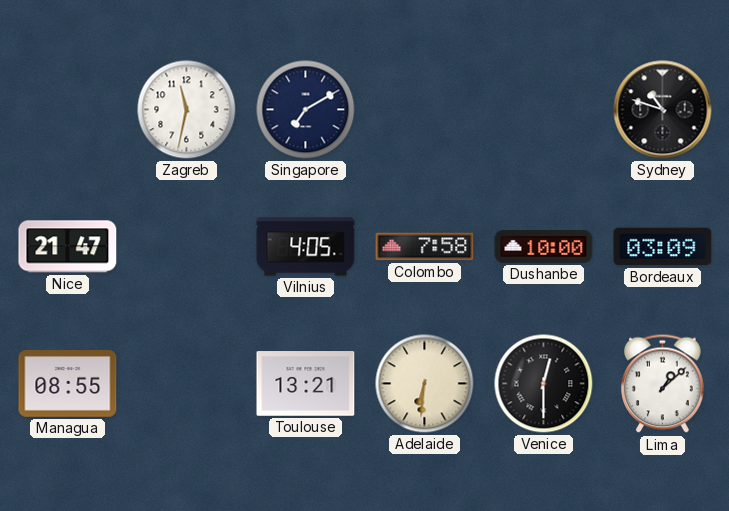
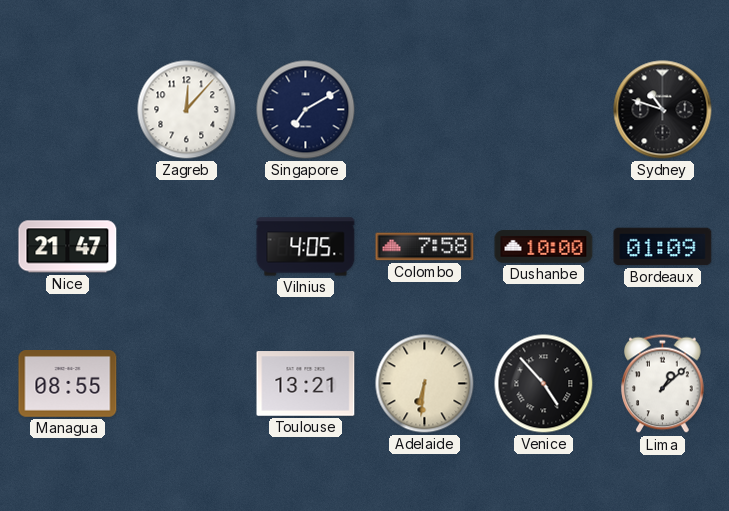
Zagreb: 11:32 -> 12:07 (187, 110)
Bordeaux: 03:09 -> 01:09 (663, 247)
Venice: 12:30 -> 4:53 (544, 384)
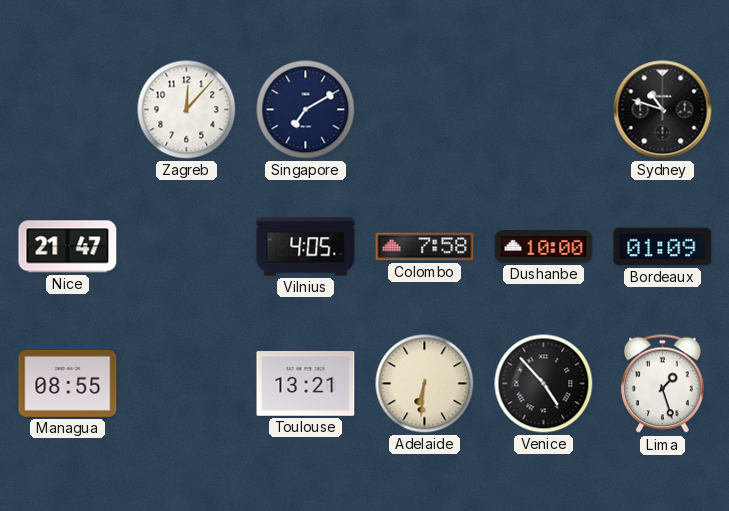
Lima: 1:08 -> 1:27 (663, 384)
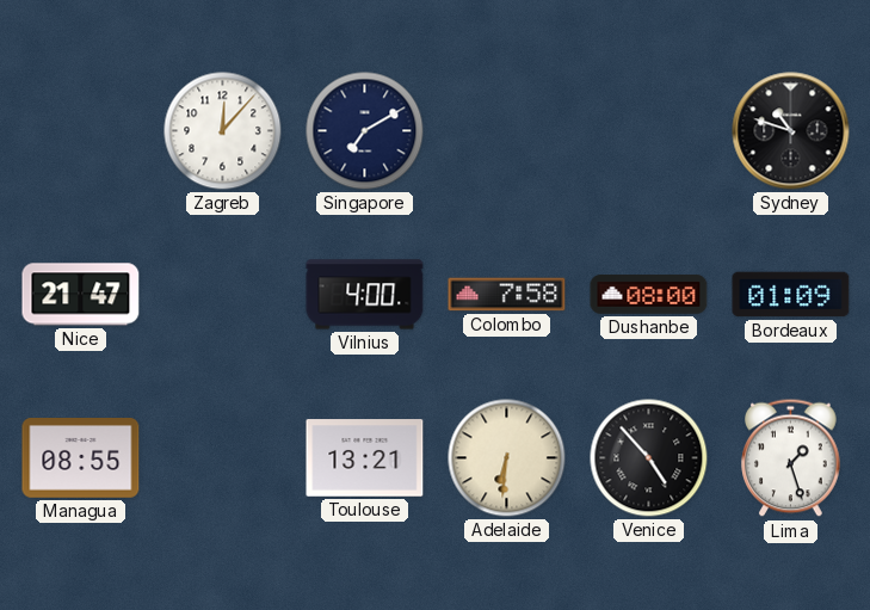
Vilnius: 4:05 -> 4:00 (365, 295)
Dushanbe: 10:00 -> 08:00 (649, 295)
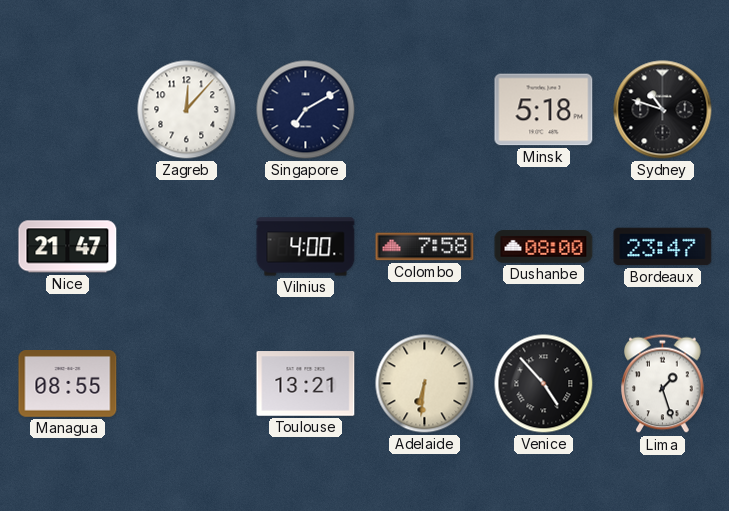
Minsk: none -> 5:18 (544, 110)
Bordeaux: 01:09 -> 23:47 (663, 247)
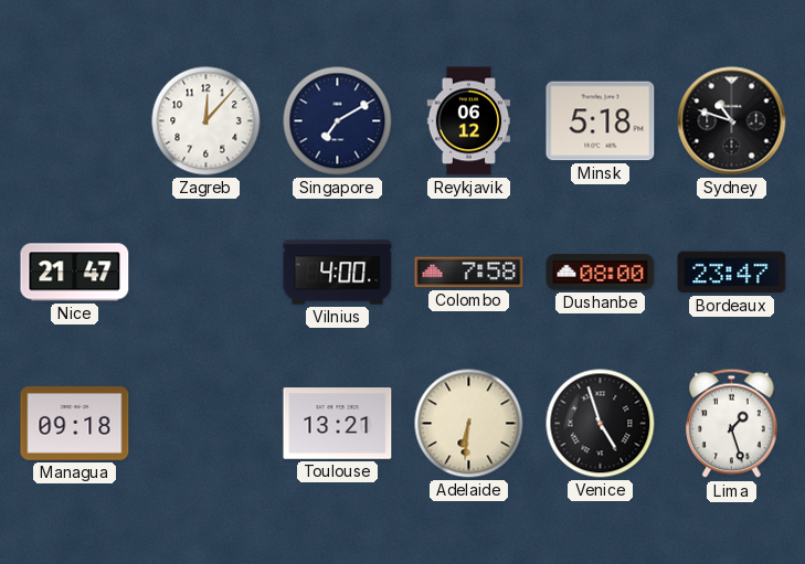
Reykjavik: none -> 06:12 (469, 121)
Managua: 08:55 -> 09:18 (75, 424)
Venice: 4:53 -> 4:57 (601, 424)
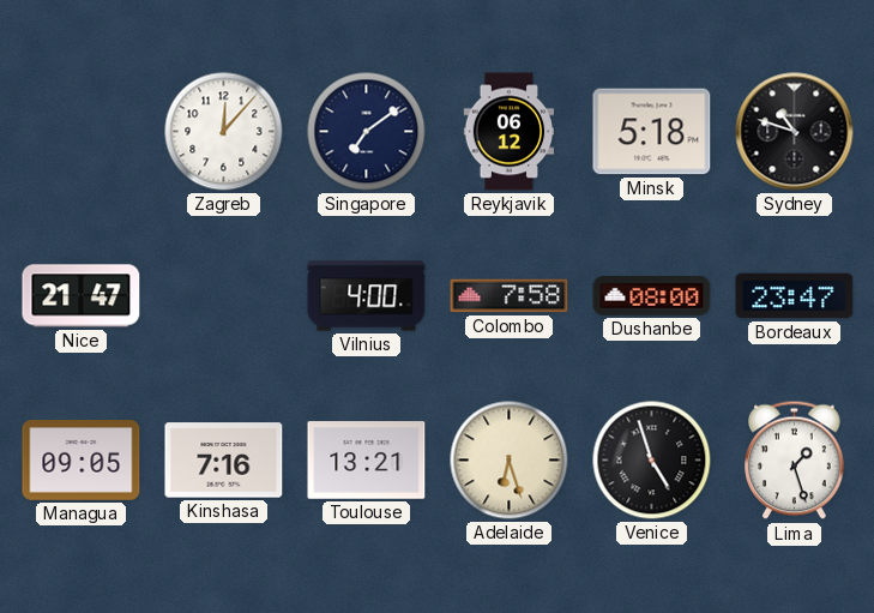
Singapore: 7:10 -> 7:09 (367, 132)
Managua: 09:18 -> 09:05 (82, 461)
Kinshasa: none -> 7:16 (224, 461)
Adelaide: 6:31 -> 6:27 (510, 461)
